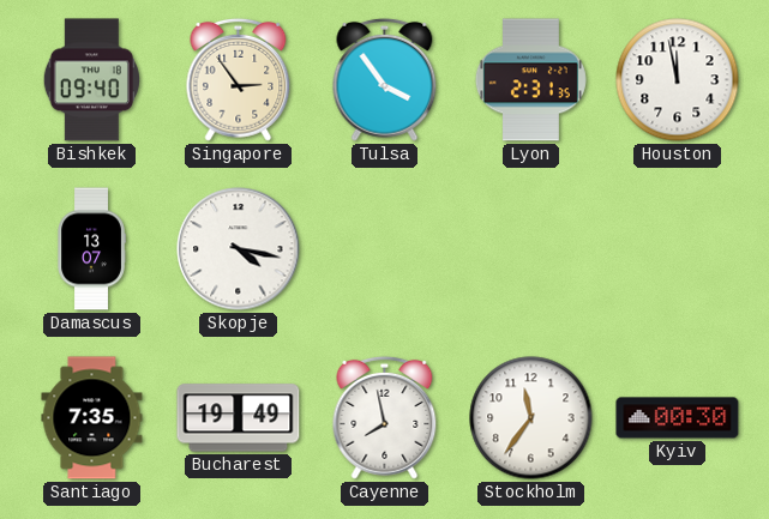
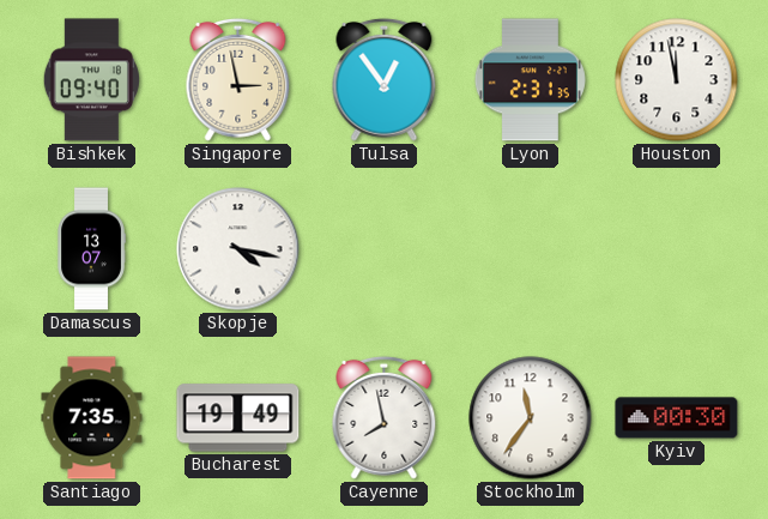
Singapore: 2:54 -> 2:58 (238, 79)
Tulsa: 3:54 -> 12:54 (385, 79)
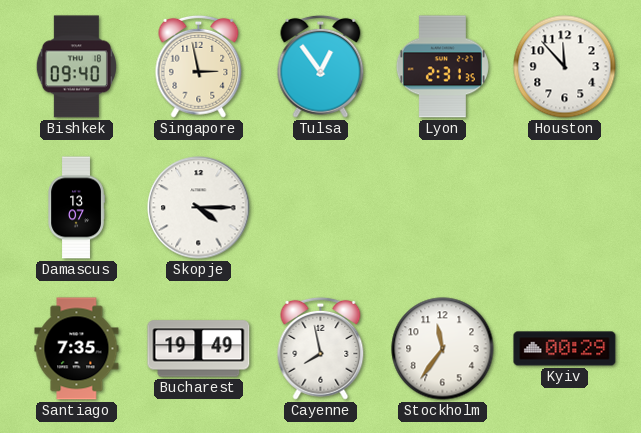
Houston: 11:58 -> 11:53 (565, 67)
Skopje: 4:17 -> 4:15 (199, 208)
Kyiv: 00:30 -> 00:29 (565, 349)
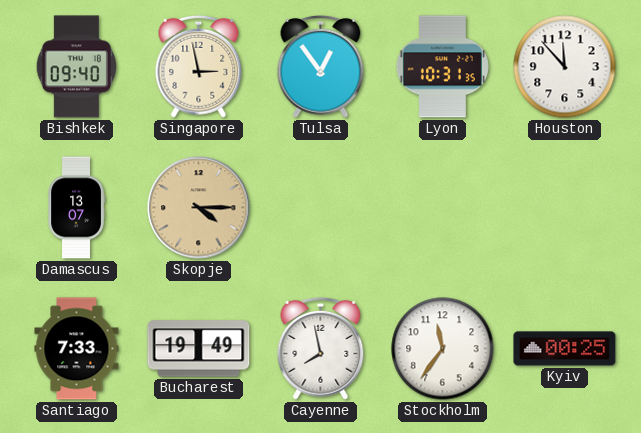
Lyon: 2:31 -> 10:31 (442, 67)
Skopje dial: white -> champagne (199, 208)
Santiago: 7:35 -> 7:33 (77, 349)
Kyiv: 00:29 -> 00:25 (565, 349)
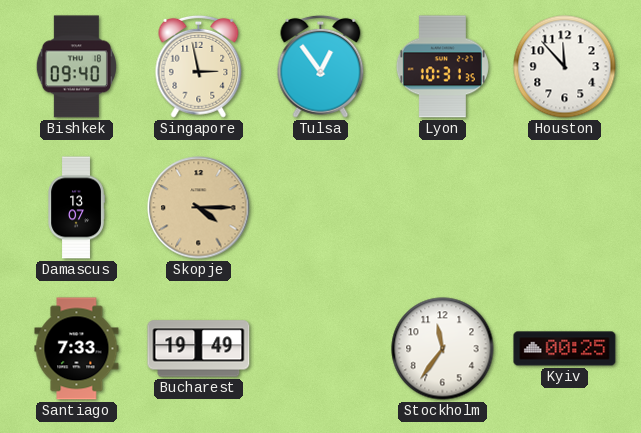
Cayenne: 7:58 -> none (321, 348)
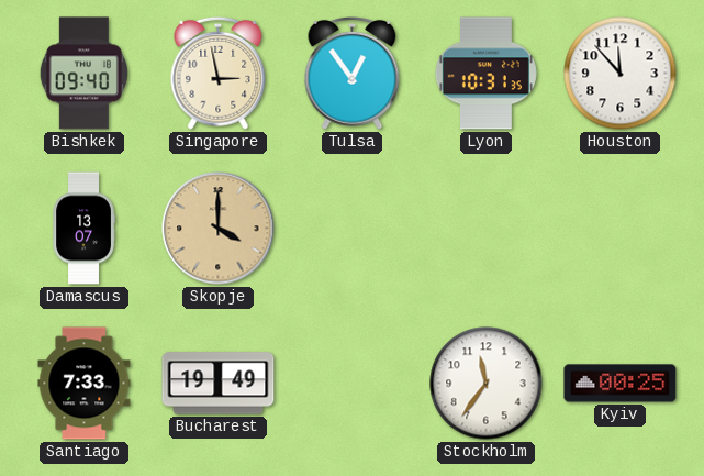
Skopje: 4:15 -> 4:00 (219, 229)
